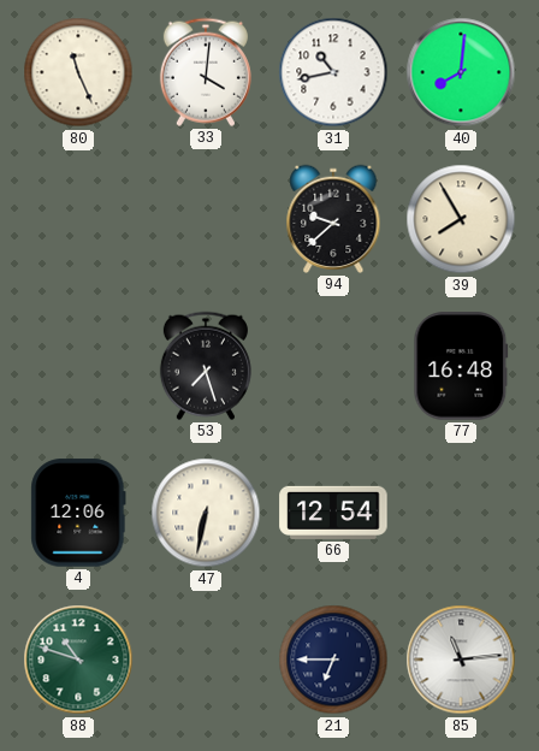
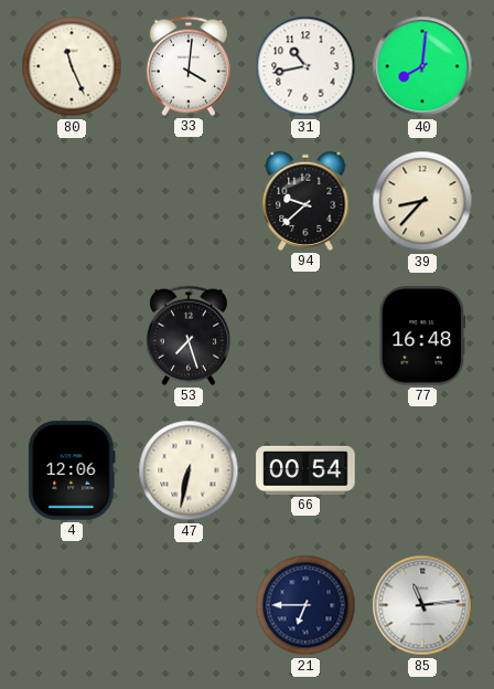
39: 7:55 -> 8:37 (422, 201)
66: 12:54 -> 00:54 (305, 470)
88: 10:48 -> none (78, 660)
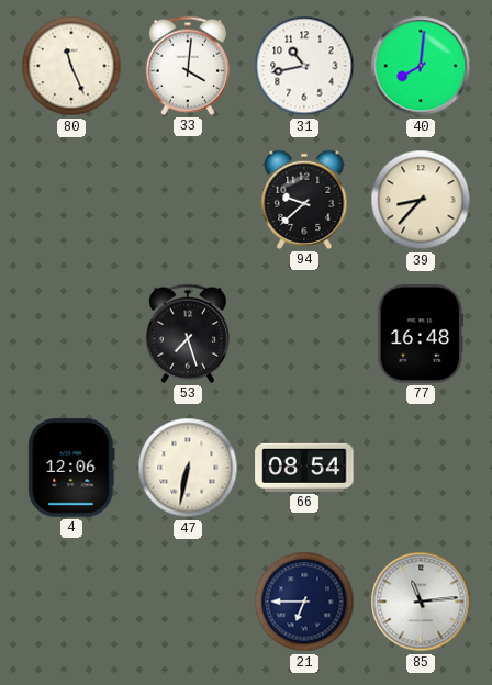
66: 00:54 -> 08:54 (304, 468)
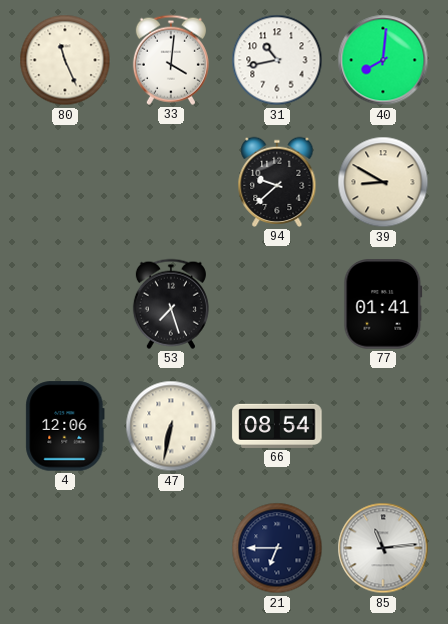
39: 8:37 -> 8:50 (383, 182)
77: 16:48 -> 01:41 (383, 304)
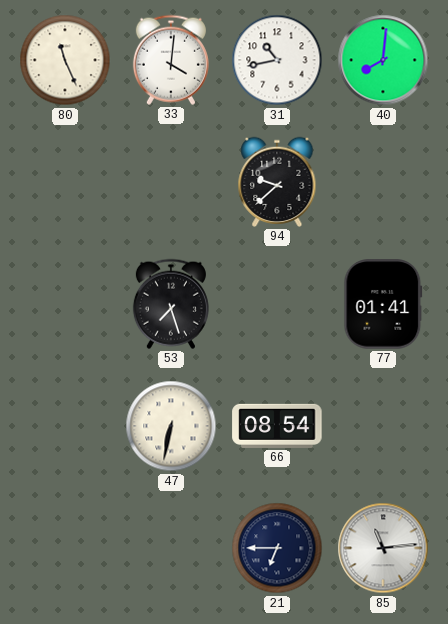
39: 8:50 -> none (383, 182)
4: 12:06 -> none (65, 426)
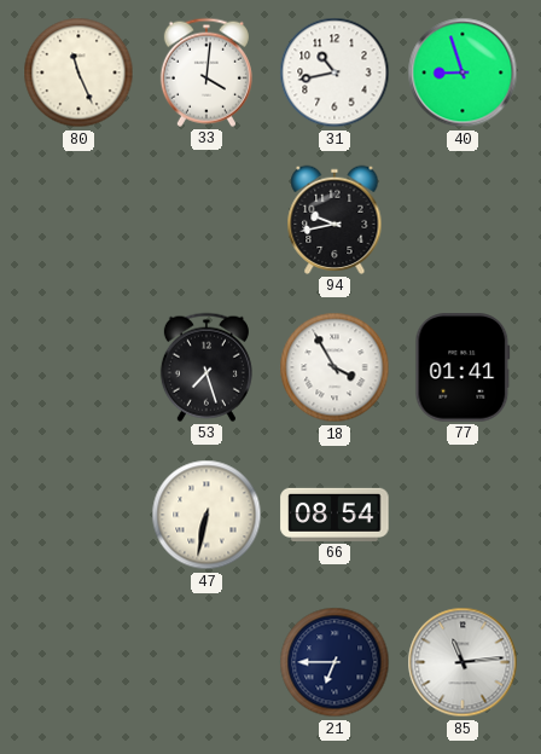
40: 8:01 -> 8:57 (463, 72)
94: 9:38 -> 9:43 (335, 220)
18: none -> 3:55 (335, 367)
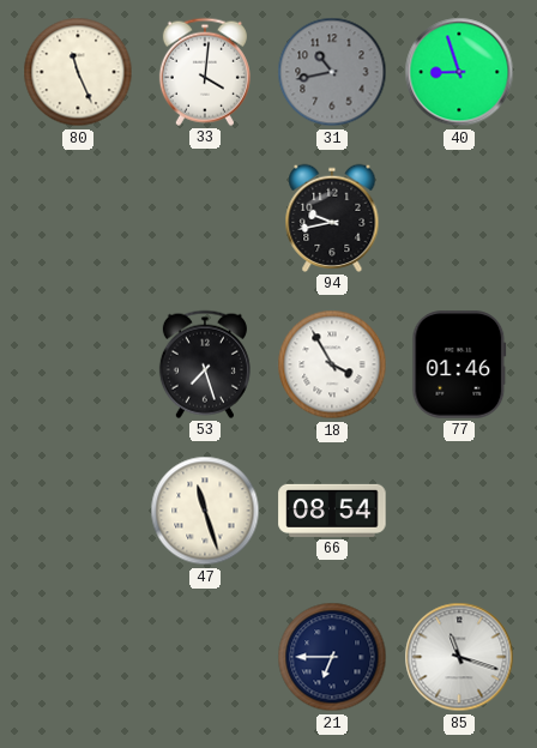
31 dial: white -> grey (332, 72)
77: 01:41 -> 01:46 (459, 364)
47: 6:32 -> 11:27 (205, 511)
85: 11:14 -> 11:18 (459, 657)
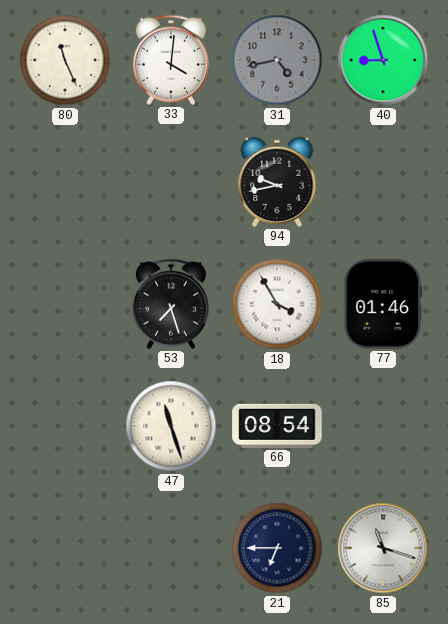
31: 10:43 -> 4:43 (277, 60)
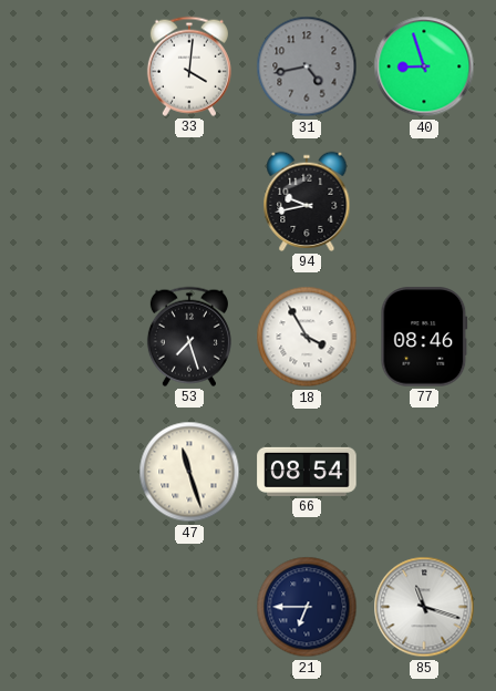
80: 11:26 -> none (65, 60)
77: 01:46 -> 08:46 (424, 337)
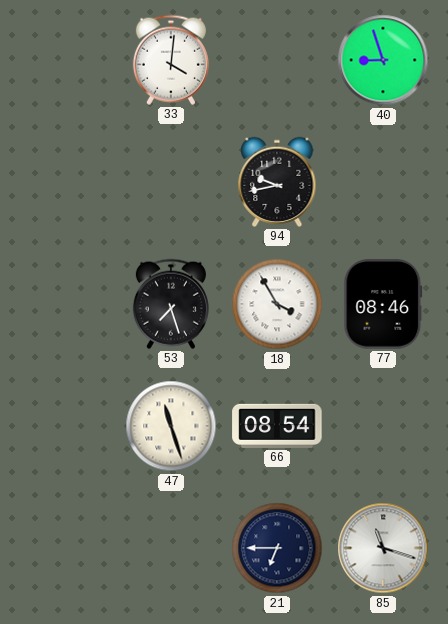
31: 4:43 -> none (307, 66)
